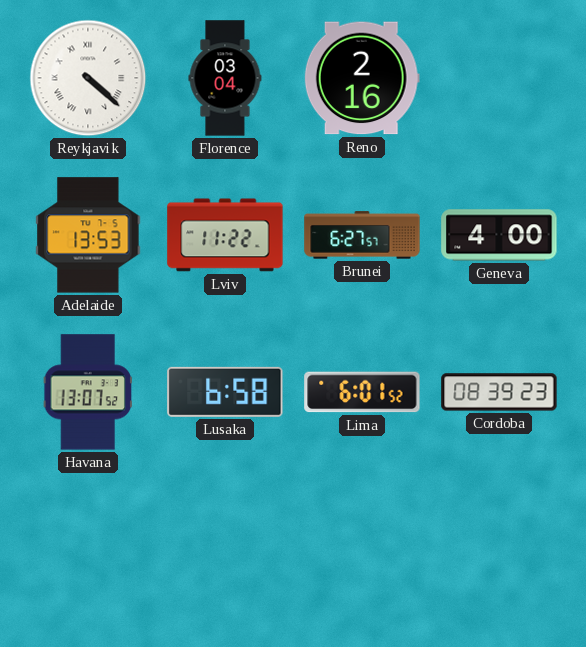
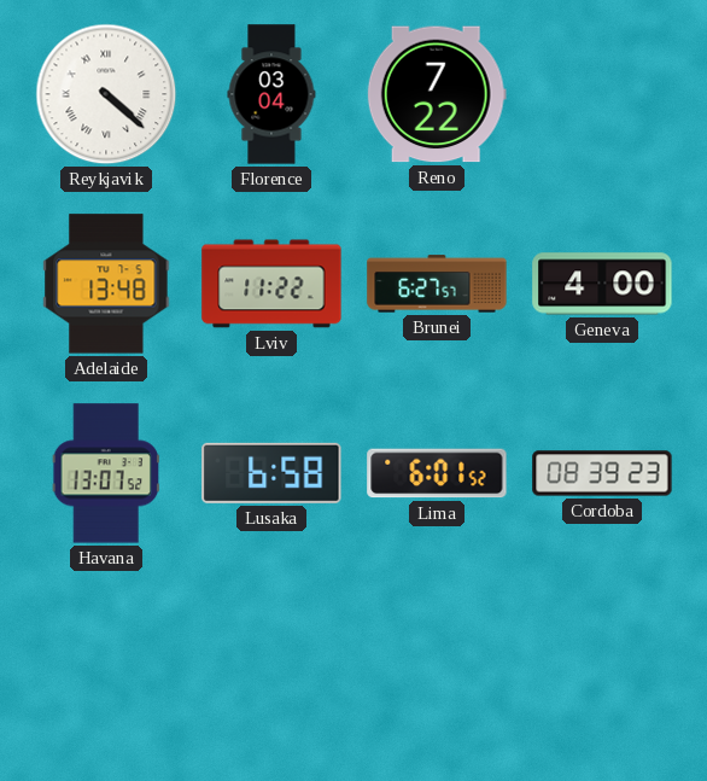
Reno: 2:16 -> 7:22 (437, 94)
Adelaide: 13:53 -> 13:48 (106, 284)
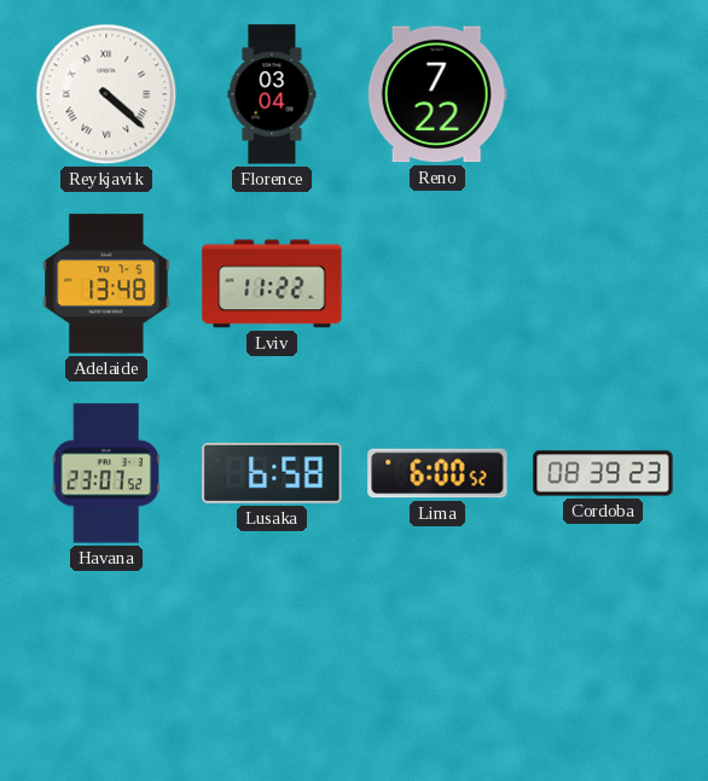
Brunei: 6:27 -> none (437, 284)
Geneva: 4:00 -> none (602, 284)
Havana: 13:07 -> 23:07 (106, 473)
Lima: 6:01 -> 6:00 (437, 473)
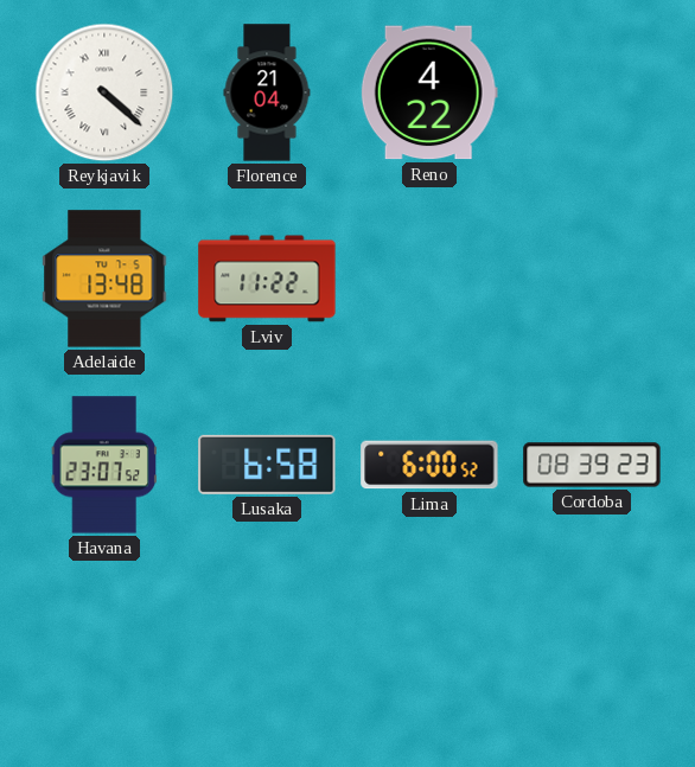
Florence: 03:04 -> 21:04 (267, 92)
Reno: 7:22 -> 4:22 (429, 92)
